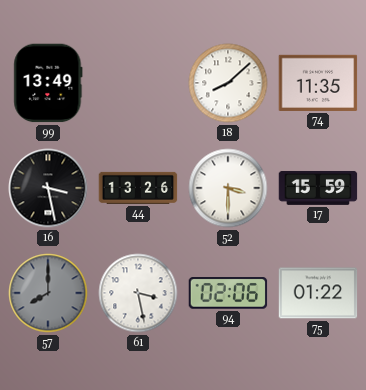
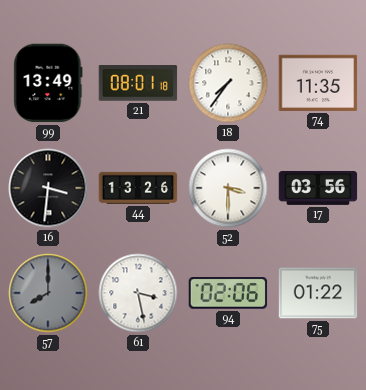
21: none -> 08:01 (138, 83)
18: 8:08 -> 7:36 (228, 83)
16: 3:28 -> 3:31 (48, 188)
17: 15:59 -> 03:56 (318, 188)
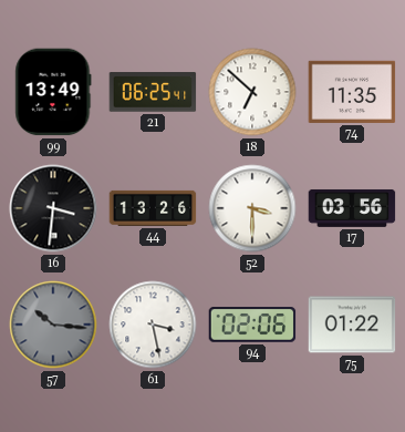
21: 08:01 -> 06:25 (153, 92)
18: 7:36 -> 6:52 (252, 92)
57: 8:00 -> 10:16 (53, 325)
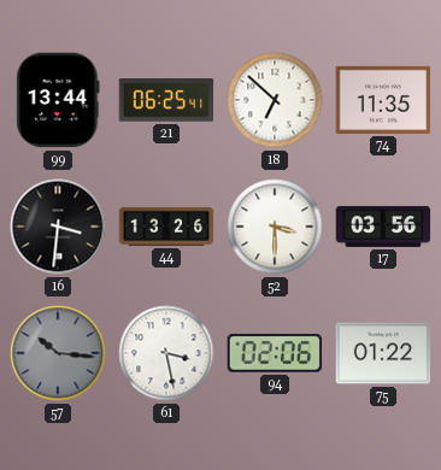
99: 13:49 -> 13:44 (58, 100)
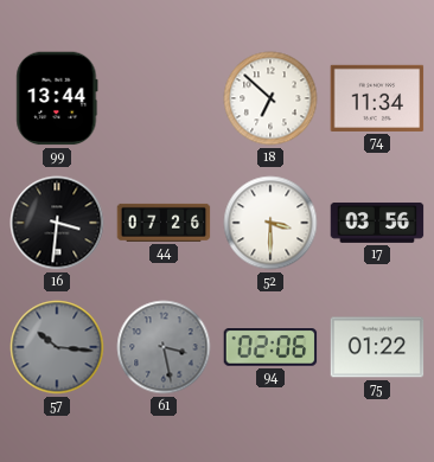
21: 06:25 -> none (166, 100)
74: 11:35 -> 11:34 (377, 98)
44: 13:26 -> 07:26 (164, 223)
61 dial: white -> grey (164, 347)
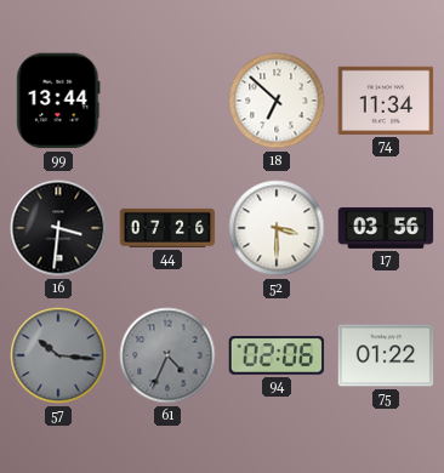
61: 3:28 -> 4:34 (167, 355)
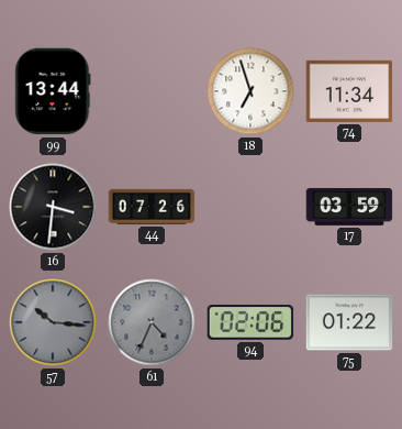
18: 6:52 -> 6:57 (250, 91)
52: 3:30 -> none (277, 228)
17: 03:56 -> 03:59 (349, 207)
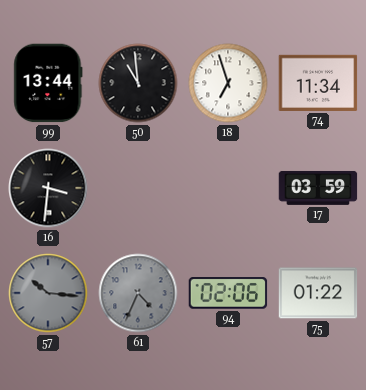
50: none -> 10:59 (138, 83)
44: 07:26 -> none (152, 207)
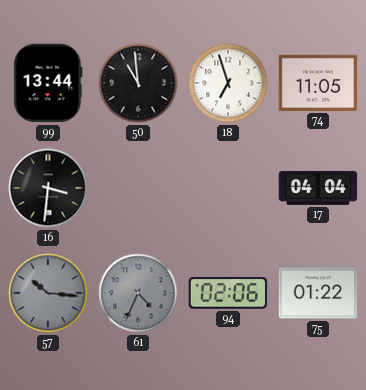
74: 11:34 -> 11:05 (318, 83)
17: 03:59 -> 04:04 (318, 188)
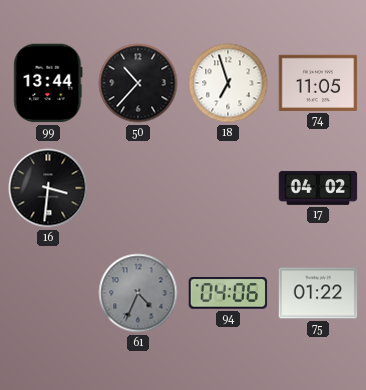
50: 10:59 -> 10:37 (138, 83)
17: 04:04 -> 04:02 (318, 188)
57: 10:16 -> none (48, 293)
94: 02:06 -> 04:06 (228, 293)
